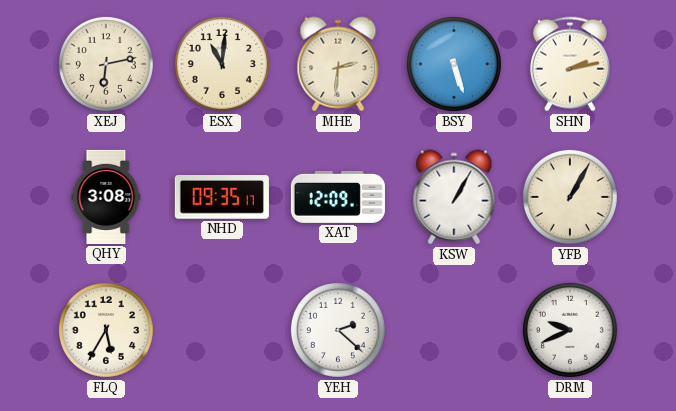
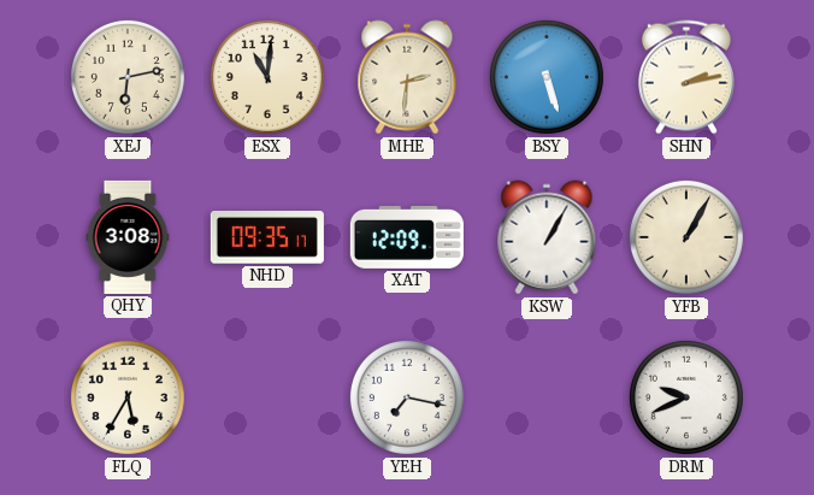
YEH: 2:22 -> 7:17 (407, 397)
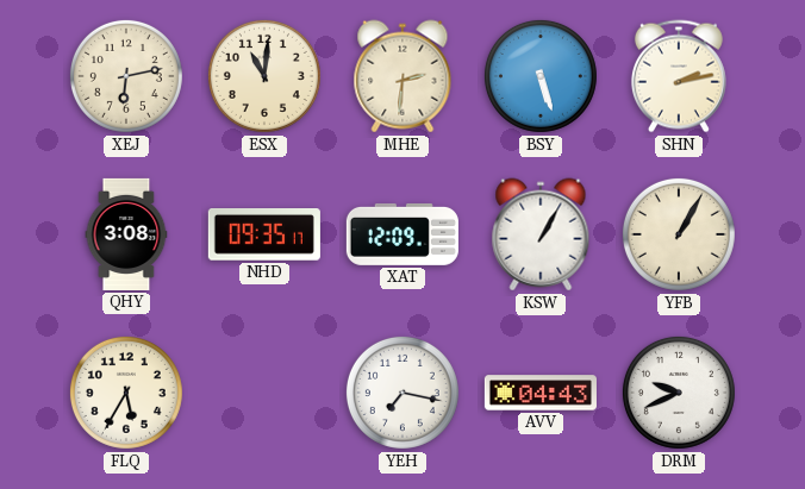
AVV: none -> 04:43 (541, 393)
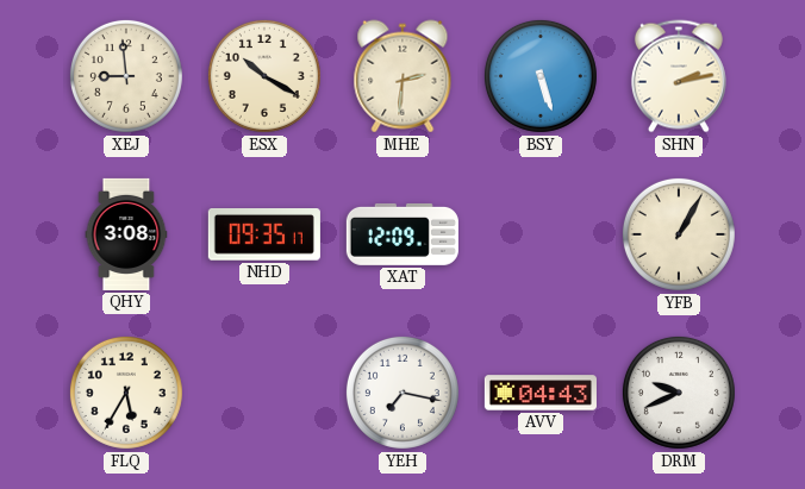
XEJ: 6:13 -> 8:59 (126, 76)
ESX: 11:01 -> 10:20 (264, 76)
KSW: 1:05 -> none (541, 234)
